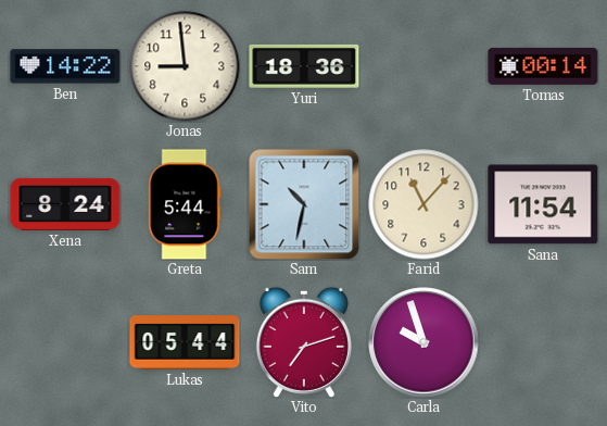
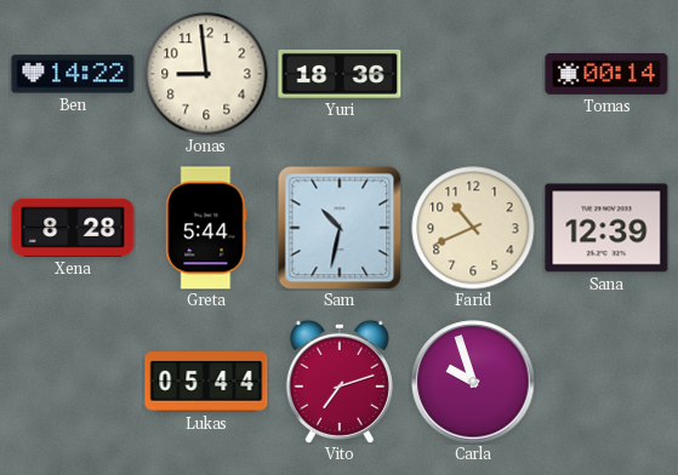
Xena: 8:24 -> 8:28 (73, 228)
Farid: 11:07 -> 10:41 (473, 228)
Sana: 11:54 -> 12:39 (606, 228)
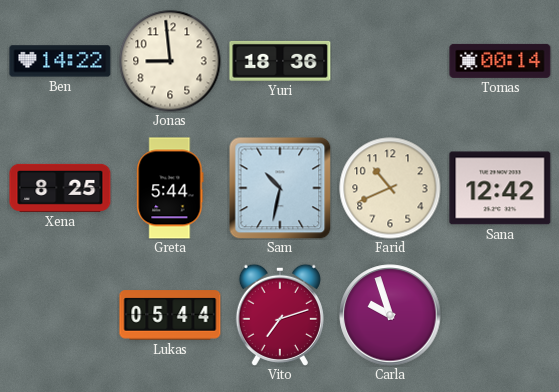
Xena: 8:28 -> 8:25 (60, 188)
Sana: 12:39 -> 12:42 (500, 188)
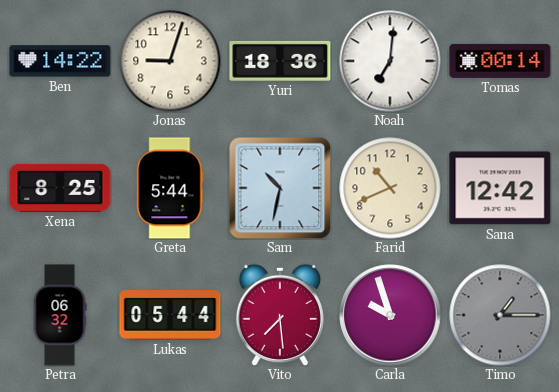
Jonas: 8:59 -> 9:03 (170, 61)
Noah: none -> 7:01 (390, 61)
Petra: none -> 06:32 (60, 315)
Vito: 7:12 -> 7:29 (280, 315)
Timo: none -> 1:15 (500, 315)
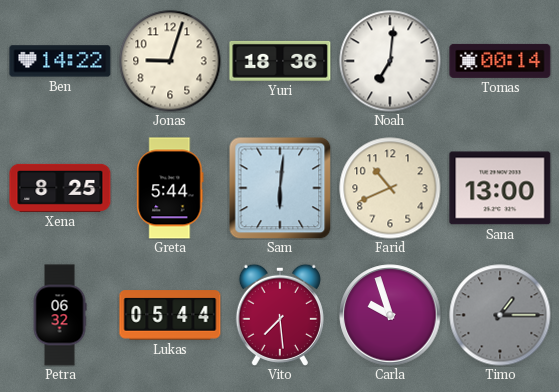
Sam: 10:32 -> 6:01 (280, 188)
Sana: 12:42 -> 13:00 (500, 188)
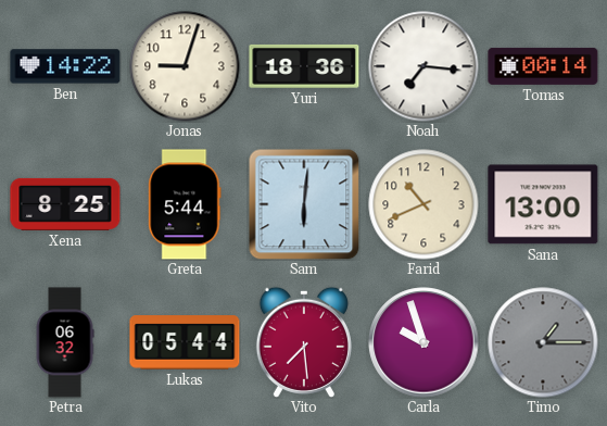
Noah: 7:01 -> 7:16 (423, 66)
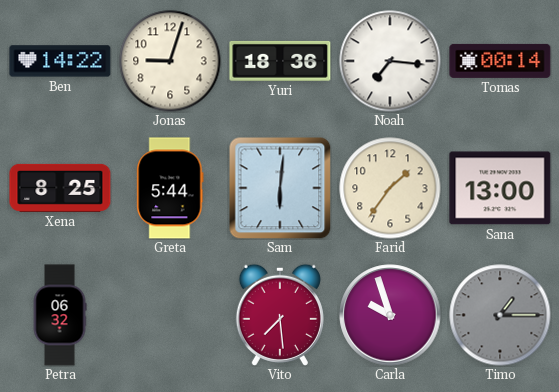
Farid: 10:41 -> 1:36 (390, 188)
Lukas: 05:44 -> none (185, 342)
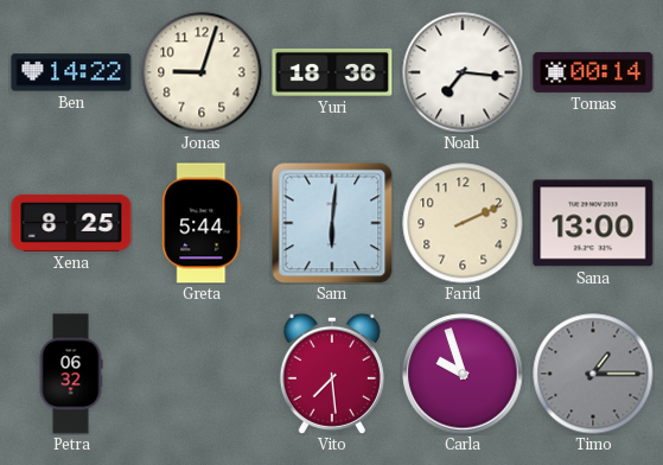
Farid: 1:36 -> 2:11 (463, 223)
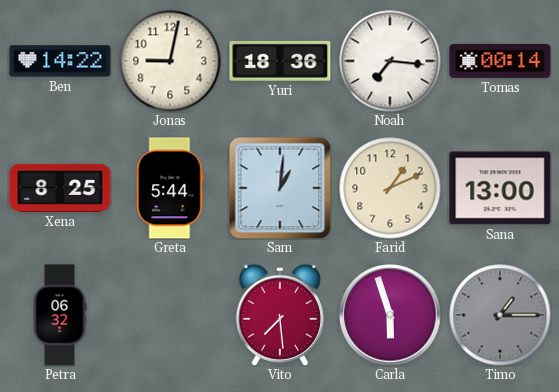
Jonas: 9:03 -> 9:02 (170, 61)
Sam: 6:01 -> 1:01 (280, 188)
Farid: 2:11 -> 1:11 (390, 188)
Carla: 9:57 -> 5:57 (390, 315)
